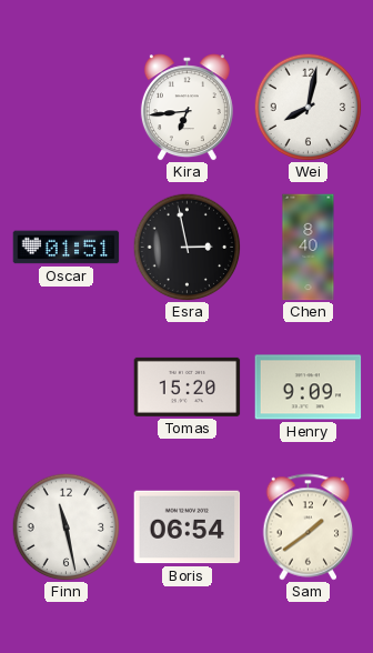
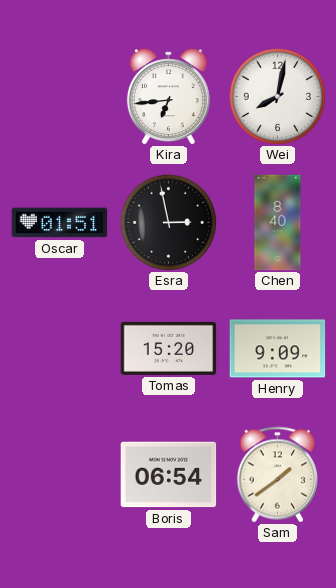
Finn: 11:28 -> none (65, 526)
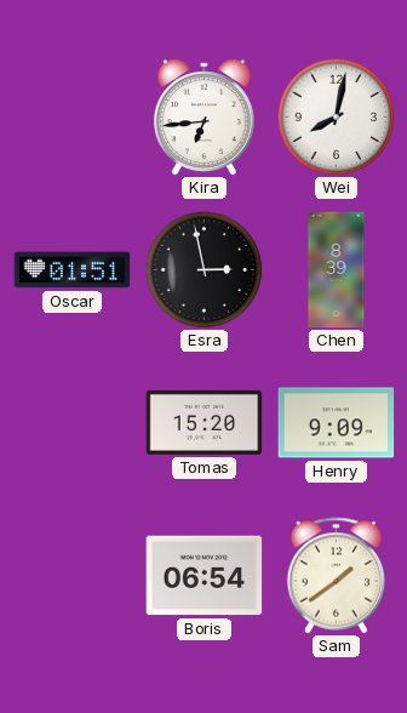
Chen: 8:40 -> 8:39 (337, 270)
